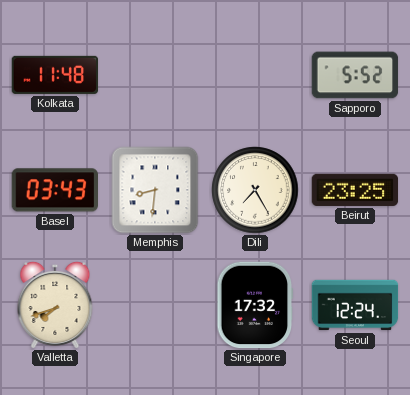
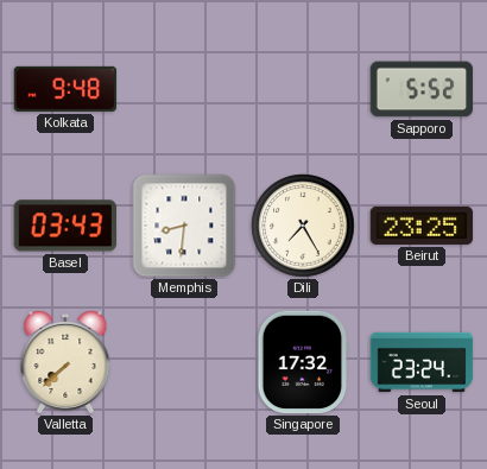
Kolkata: 11:48 -> 9:48 (65, 89)
Valletta: 7:42 -> 7:38 (65, 362)
Seoul: 12:24 -> 23:24 (422, 362)
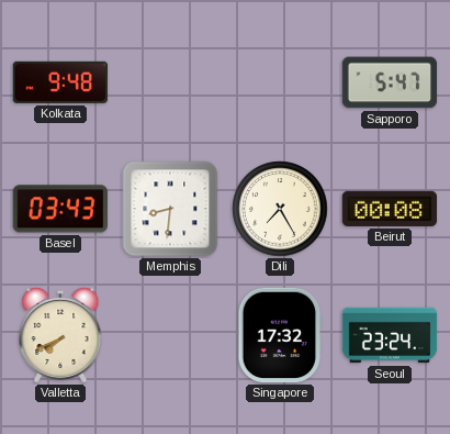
Sapporo: 5:52 -> 5:47 (390, 82)
Beirut: 23:25 -> 00:08 (390, 209)
Valletta: 7:38 -> 7:41 (60, 335)
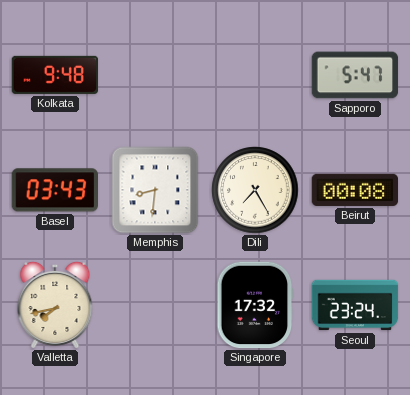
Valletta: 7:41 -> 7:43 (55, 305)
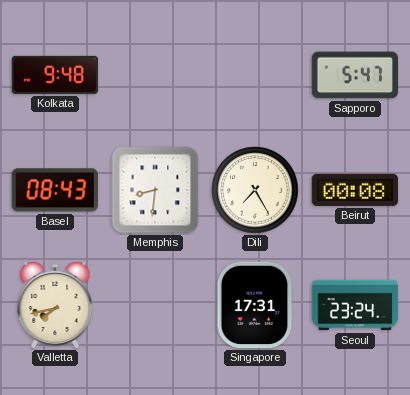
Basel: 03:43 -> 08:43 (54, 190)
Singapore: 17:32 -> 17:31 (255, 305)
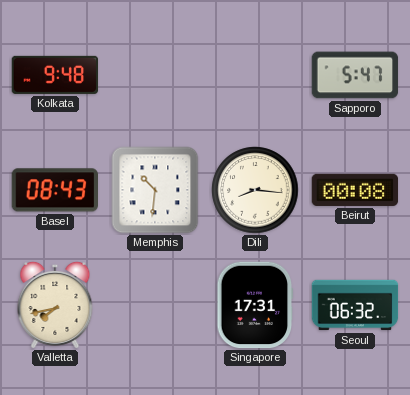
Memphis: 8:31 -> 10:31 (155, 190)
Dili: 7:25 -> 8:16 (255, 190)
Seoul: 23:24 -> 06:32 (355, 305)
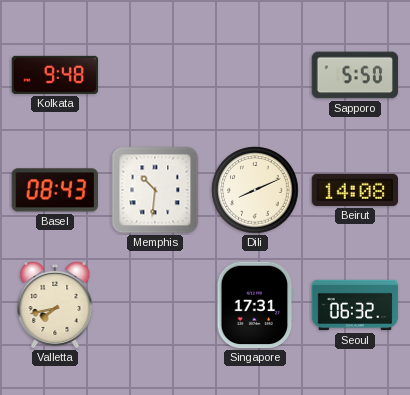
Sapporo: 5:47 -> 5:50 (355, 75)
Dili: 8:16 -> 8:11 (255, 190)
Beirut: 00:08 -> 14:08 (355, 190)
